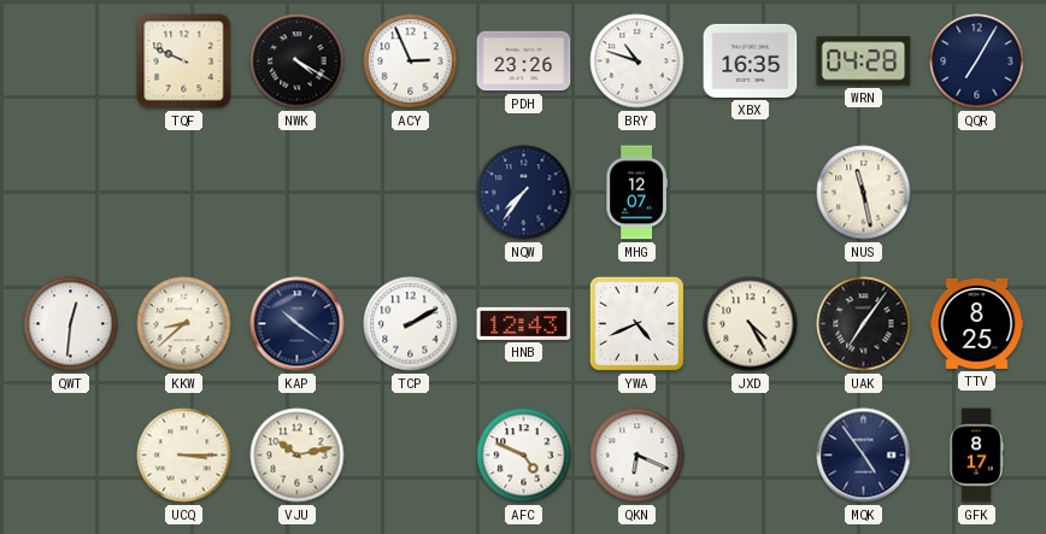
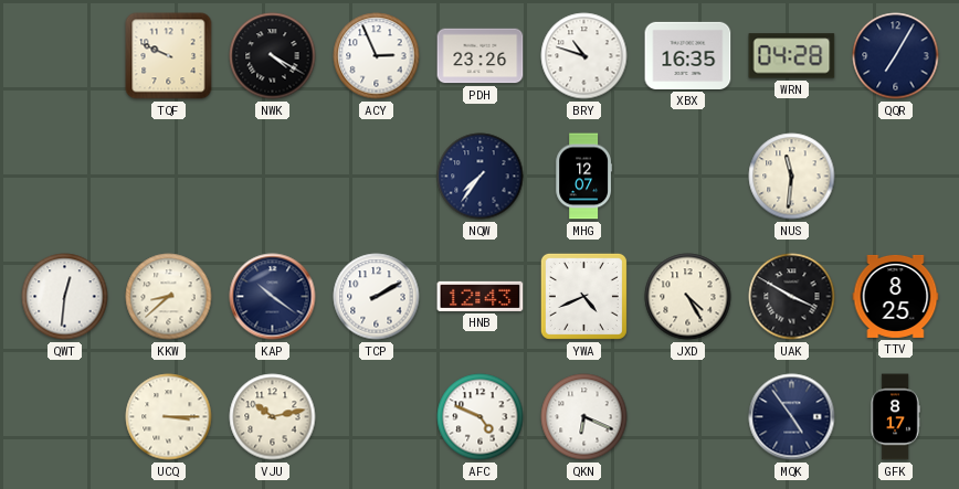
NUS: 11:28 -> 11:31 (792, 177)
UAK: 7:06 -> 3:50 (792, 297)
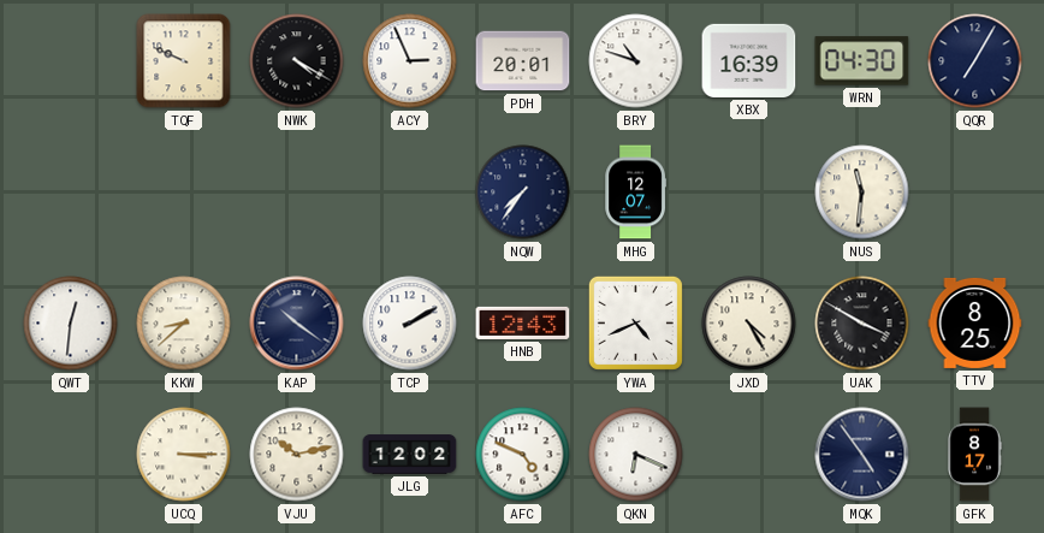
PDH: 23:26 -> 20:01 (523, 61)
XBX: 16:35 -> 16:39 (749, 60)
WRN: 04:28 -> 04:30 (862, 61)
JLG: none -> 12:02 (410, 455)
